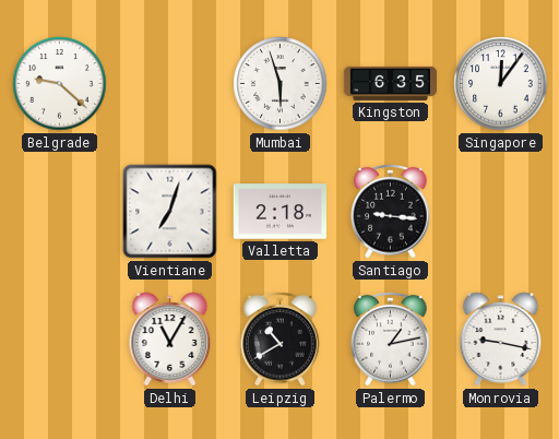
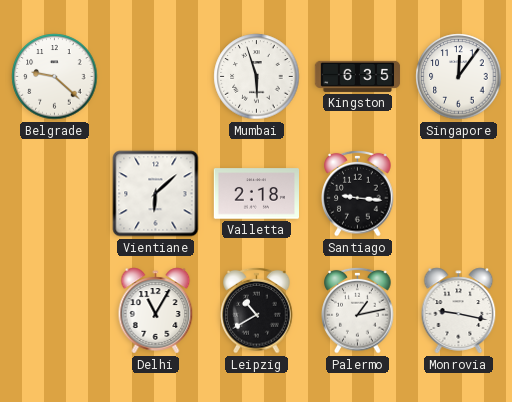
Vientiane: 7:03 -> 6:08 (156, 194)
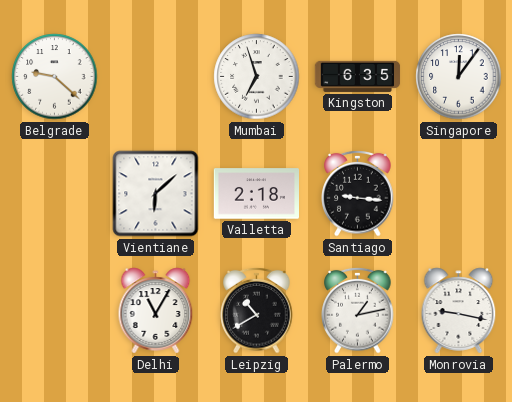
Mumbai: 5:57 -> 6:57 (257, 77)
